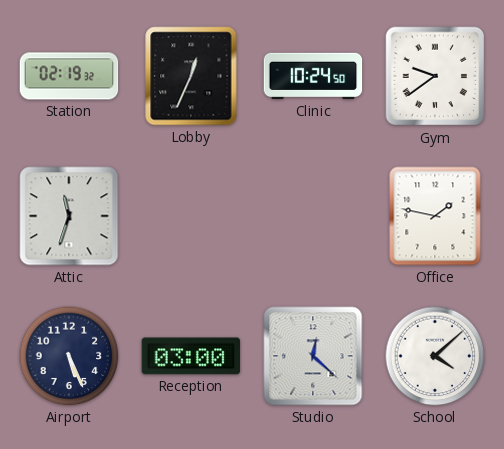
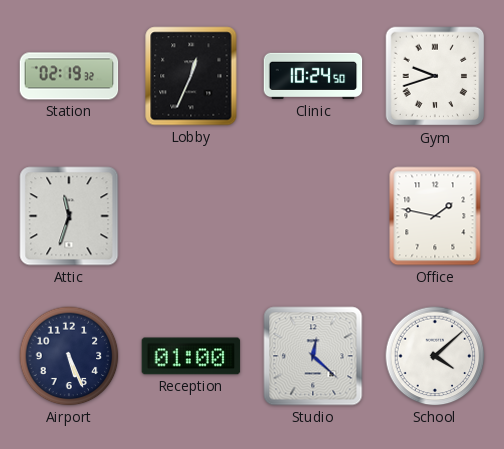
Gym: 9:39 -> 9:42 (435, 76)
Reception: 03:00 -> 01:00 (191, 356)
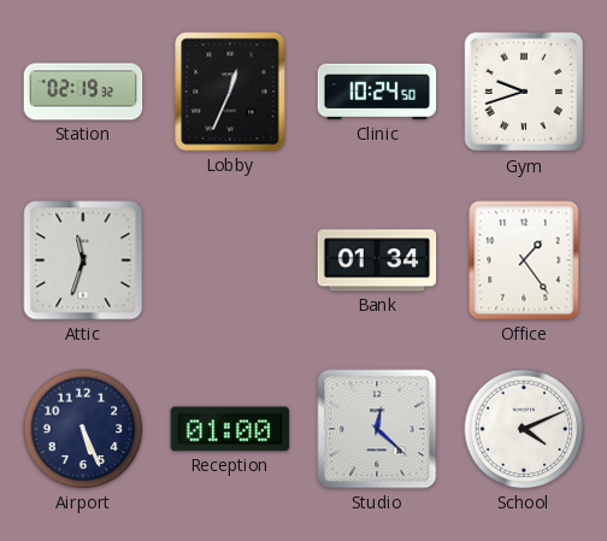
Bank: none -> 01:34 (377, 260)
Office: 1:47 -> 1:24 (524, 260)
School: 4:08 -> 4:11 (524, 429)
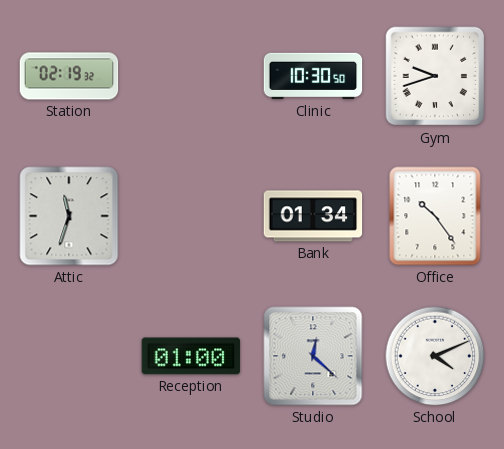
Lobby: 12:34 -> none (230, 92)
Clinic: 10:24 -> 10:30 (313, 76)
Office: 1:24 -> 10:24 (435, 216)
Airport: 5:26 -> none (83, 429)
